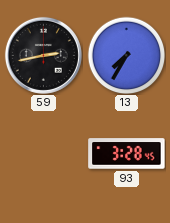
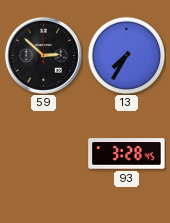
59: 2:43 -> 2:52 (43, 55)
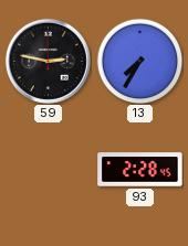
59: 2:52 -> 2:47 (48, 61)
93: 3:28 -> 2:28 (140, 170)
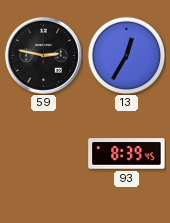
13: 7:35 -> 12:35 (126, 55)
93: 2:28 -> 8:39 (127, 154)
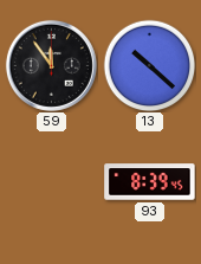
59: 2:47 -> 11:54 (51, 65)
13: 12:35 -> 10:22 (149, 65)
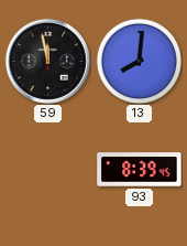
59: 11:54 -> 11:58 (47, 61)
13: 10:22 -> 8:01 (139, 61)
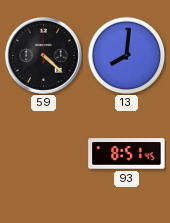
59: 11:58 -> 4:22 (43, 55)
93: 8:39 -> 8:51 (127, 154)
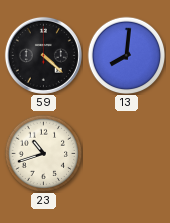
23: none -> 10:42 (43, 153)
93: 8:51 -> none (127, 154)
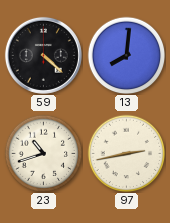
97: none -> 2:43 (126, 153)
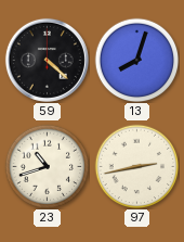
13: 8:01 -> 8:03 (136, 60)
